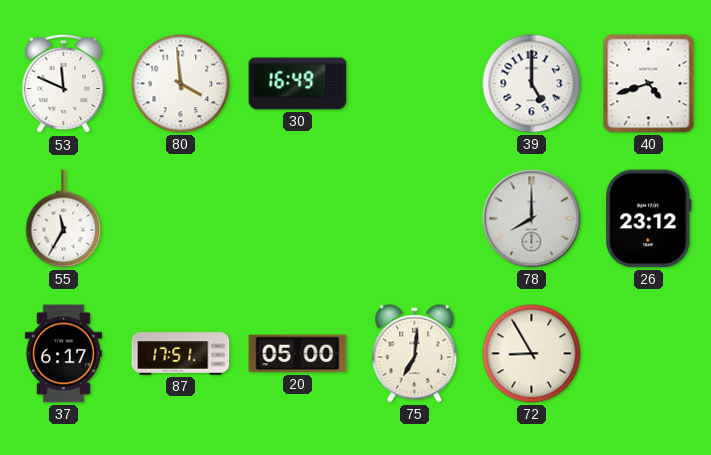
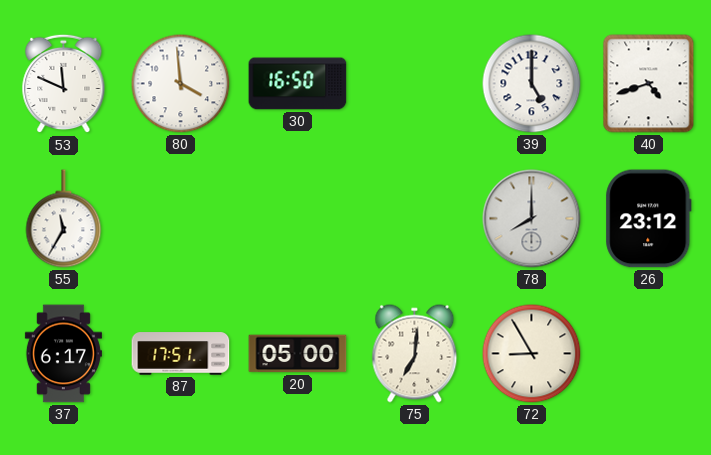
30: 16:49 -> 16:50 (298, 84)
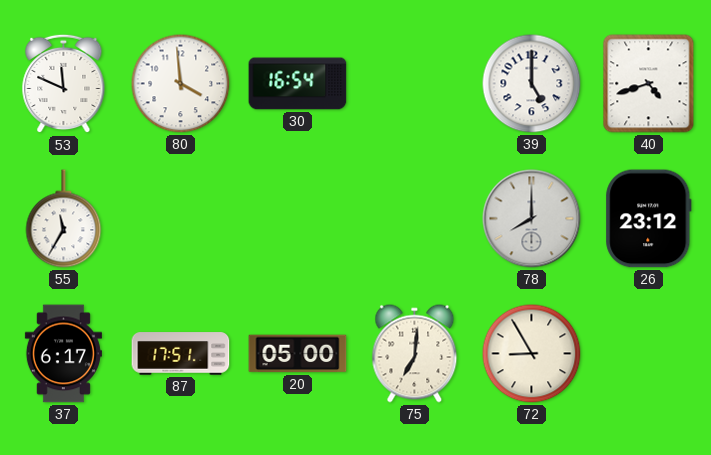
30: 16:50 -> 16:54 (298, 84)
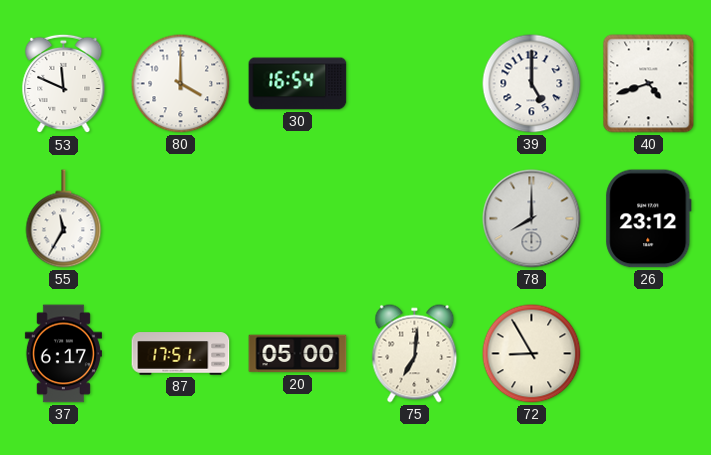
80: 3:59 -> 4:00 (181, 84)
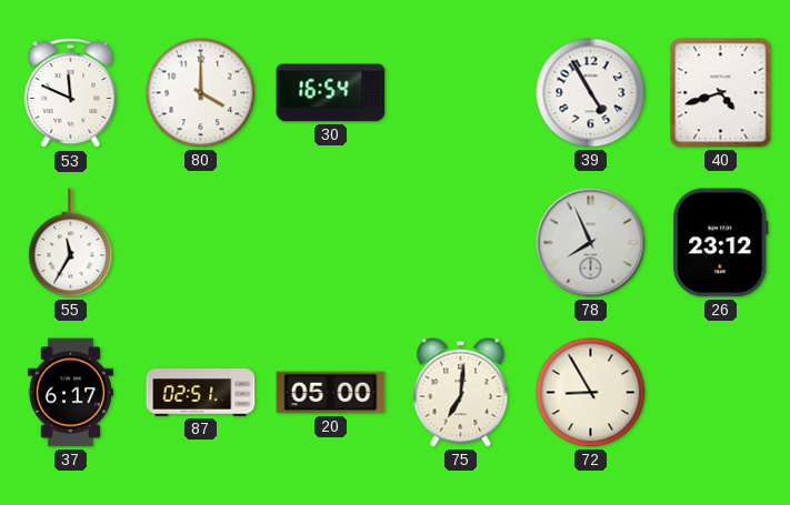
39: 5:00 -> 4:55 (591, 93)
78: 8:00 -> 7:56 (591, 243)
87: 17:51 -> 02:51 (201, 393)
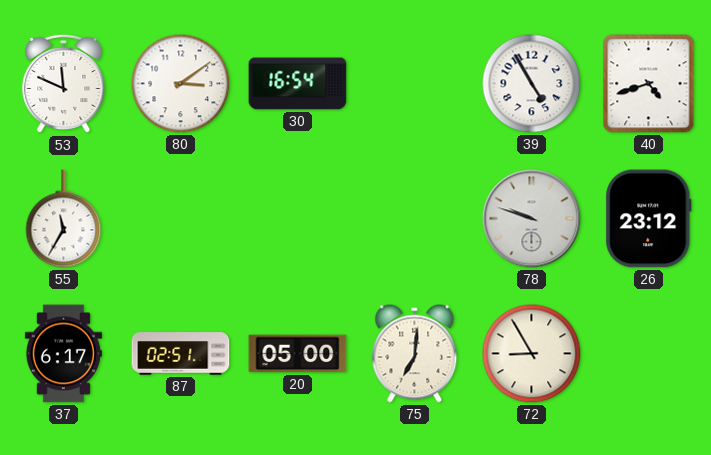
80: 4:00 -> 3:09 (181, 84)
78: 7:56 -> 9:48 (532, 219)
